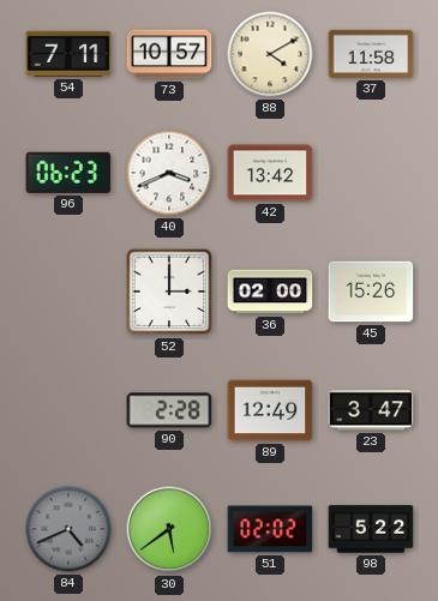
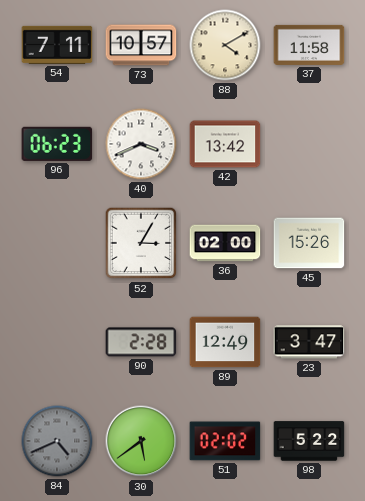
52: 3:00 -> 3:05 (141, 243)
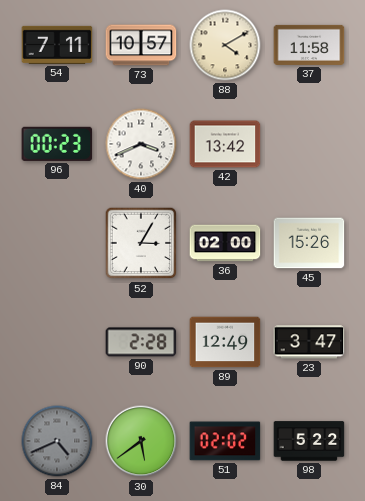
96: 06:23 -> 00:23 (57, 144)
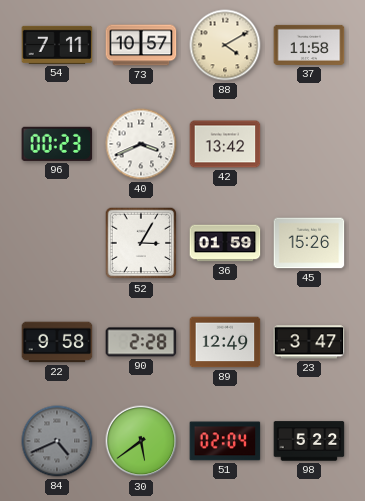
36: 02:00 -> 01:59 (225, 243)
22: none -> 9:58 (57, 342)
51: 02:02 -> 02:04 (225, 441)
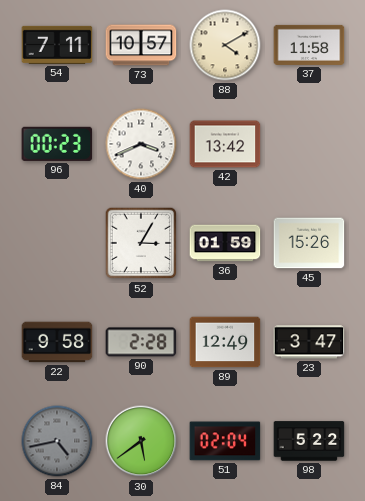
84: 4:41 -> 4:43 (57, 441)
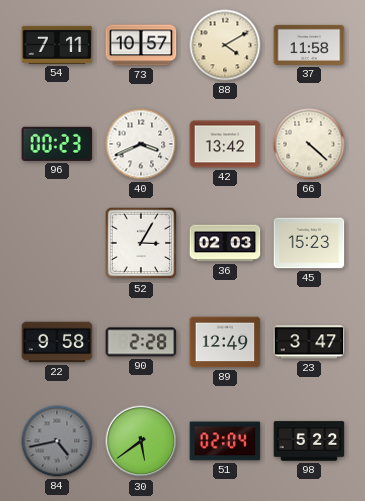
66: none -> 4:22 (309, 144)
36: 01:59 -> 02:03 (225, 243)
45: 15:26 -> 15:23 (309, 243)
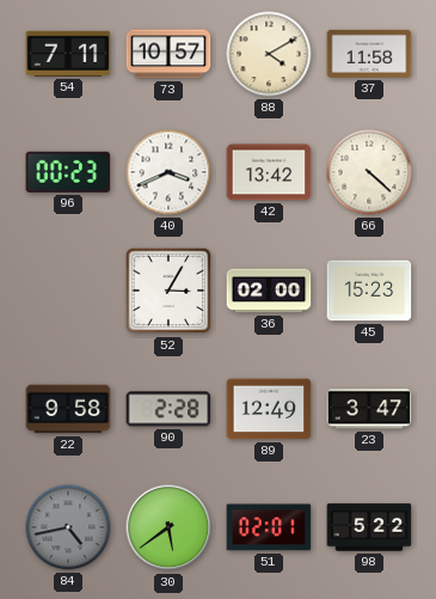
36: 02:03 -> 02:00 (269, 291)
51: 02:04 -> 02:01 (269, 527)
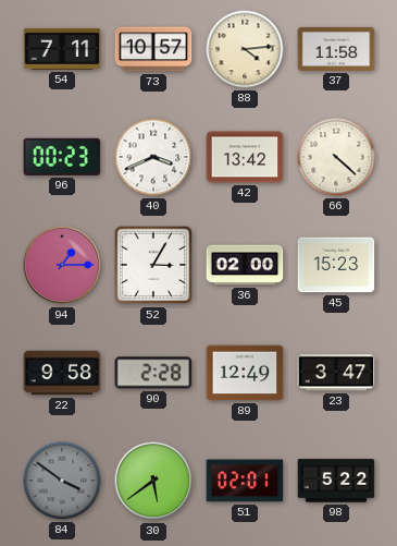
88: 4:10 -> 4:14 (245, 49)
94: none -> 1:15 (62, 265)
84: 4:43 -> 3:51 (62, 481)
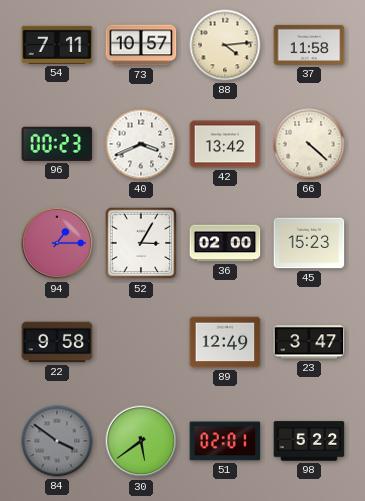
90: 2:28 -> none (153, 373)
